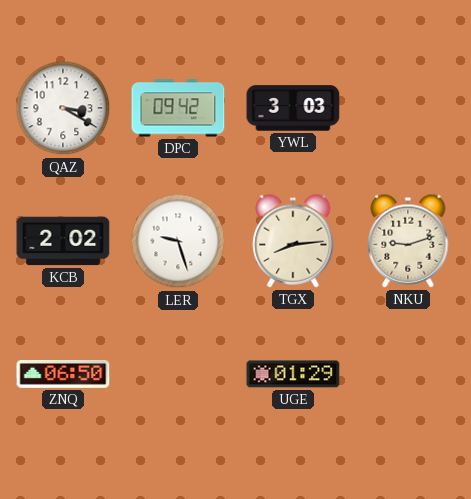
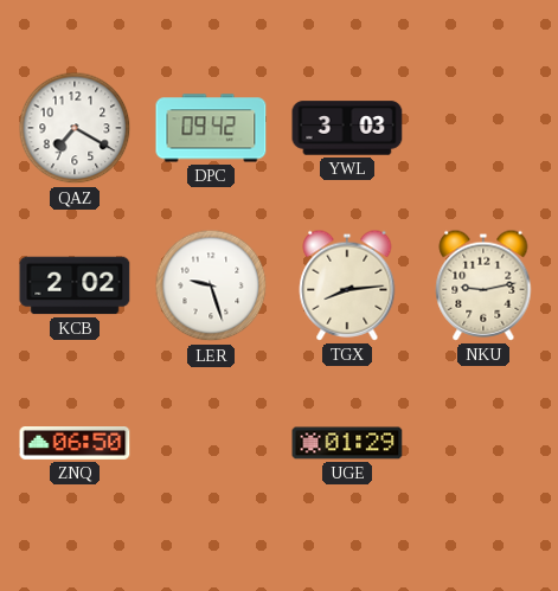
QAZ: 3:20 -> 7:20 (75, 128)
NKU: 9:12 -> 9:13 (483, 285)
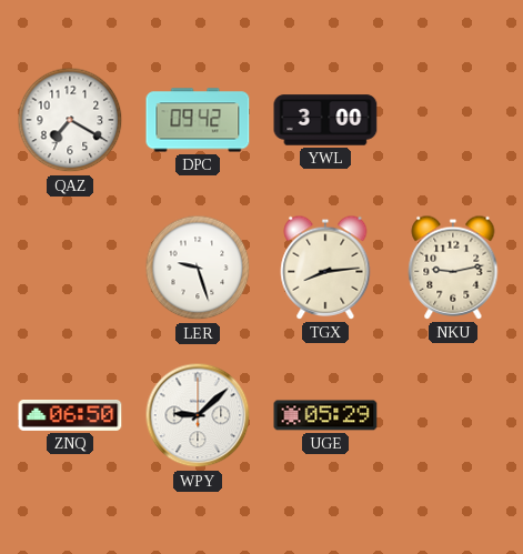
YWL: 3:03 -> 3:00 (325, 120)
KCB: 2:02 -> none (75, 285)
WPY: none -> 9:08 (198, 415)
UGE: 01:29 -> 05:29 (325, 415)
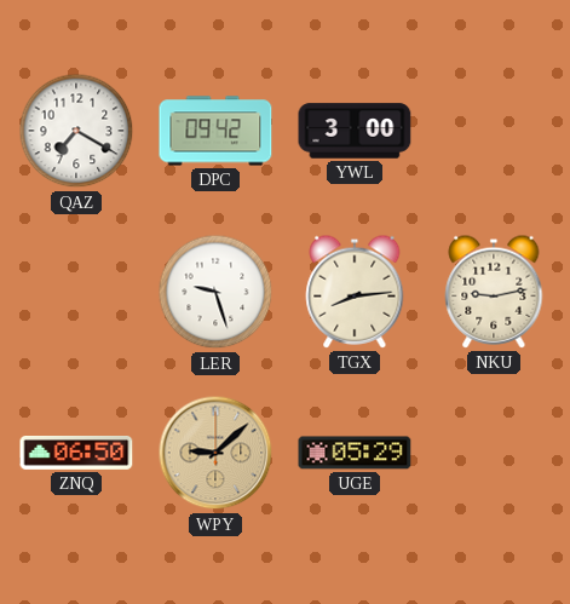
WPY dial: white -> champagne (215, 453)
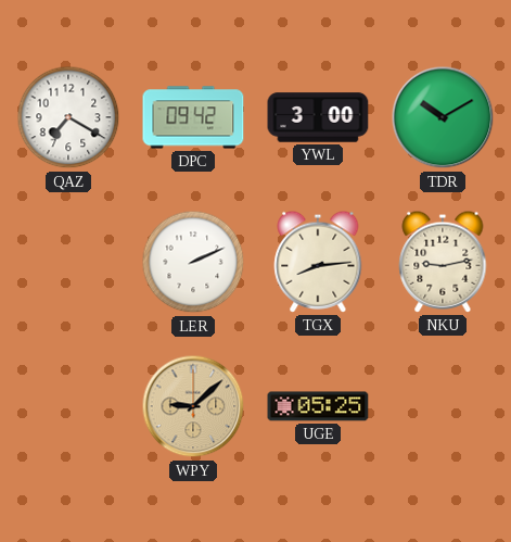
TDR: none -> 10:10 (443, 117)
LER: 9:27 -> 2:11 (193, 262)
ZNQ: 06:50 -> none (76, 454)
UGE: 05:29 -> 05:25 (318, 406)
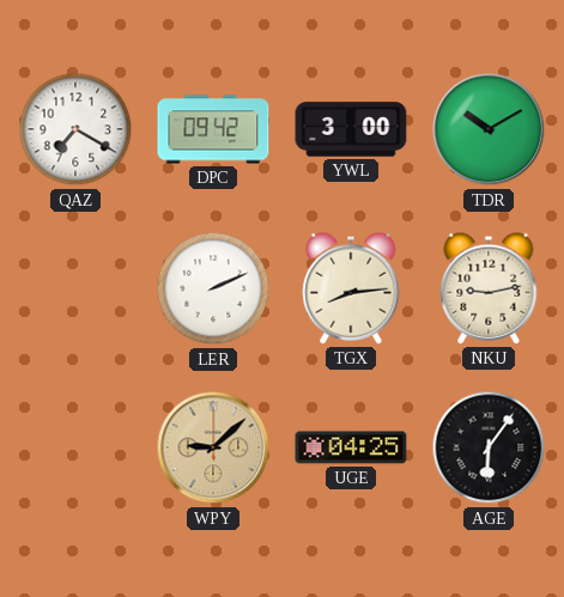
UGE: 05:25 -> 04:25 (351, 447)
AGE: none -> 6:06 (489, 447)
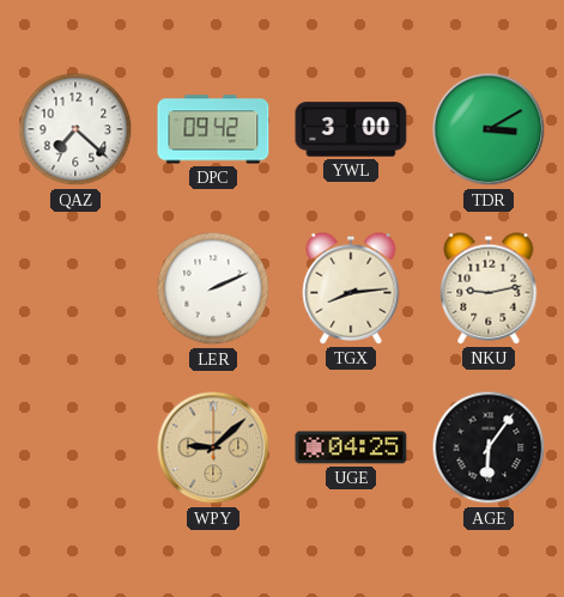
QAZ: 7:20 -> 7:22 (75, 129)
TDR: 10:10 -> 3:10 (489, 129)
